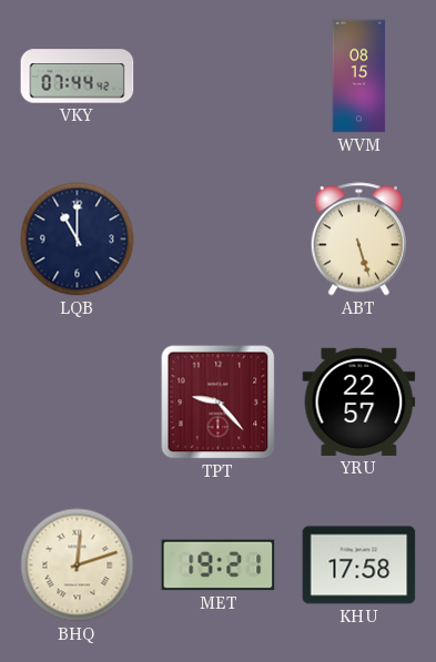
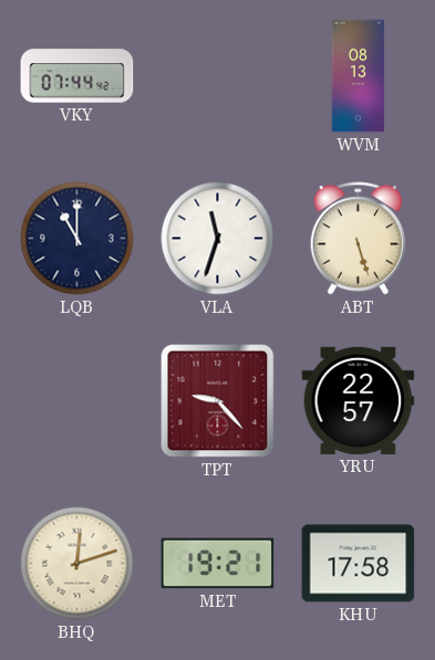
WVM: 08:15 -> 08:13 (359, 76)
VLA: none -> 11:33 (218, 239)
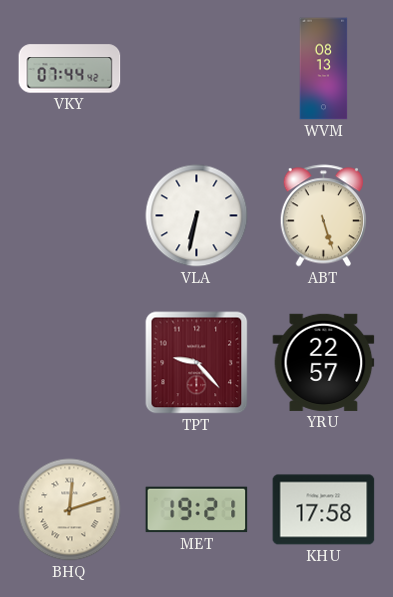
LQB: 11:00 -> none (77, 239)
VLA: 11:33 -> 6:32 (197, 216)
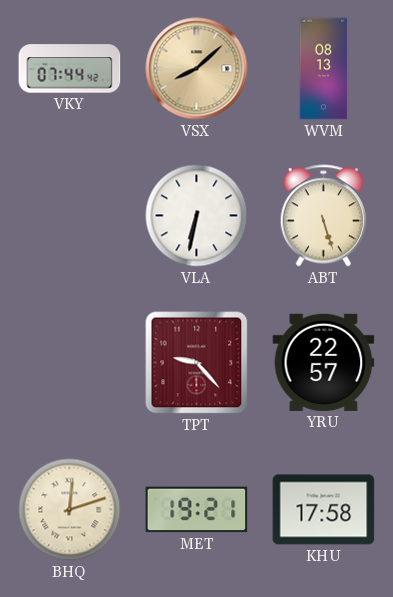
VSX: none -> 8:08 (197, 69)
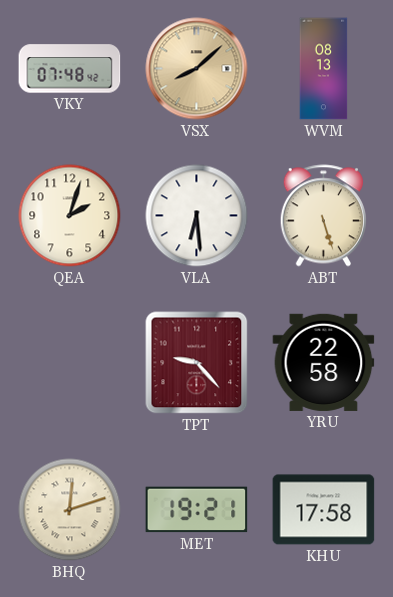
VKY: 07:44 -> 07:48 (70, 69)
QEA: none -> 2:03 (70, 216)
VLA: 6:32 -> 6:29 (197, 216)
YRU: 22:57 -> 22:58 (324, 362)
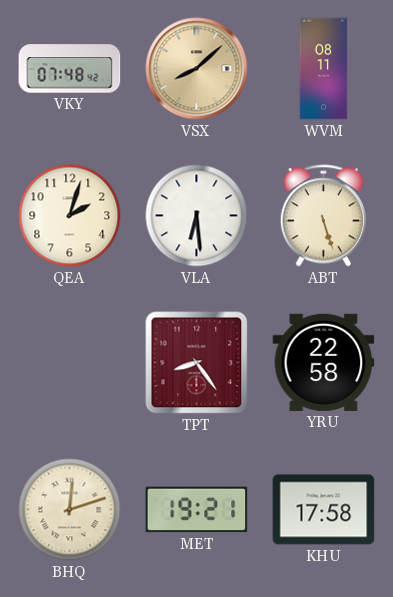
WVM: 08:13 -> 08:11 (324, 69)
TPT: 9:23 -> 8:24 (197, 363)
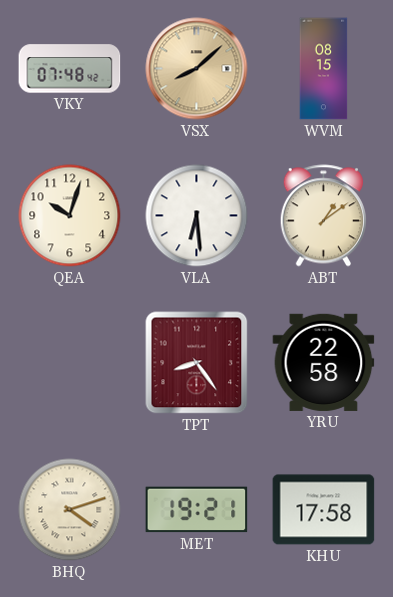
WVM: 08:11 -> 08:15 (324, 69)
QEA: 2:03 -> 10:03 (70, 216)
ABT: 5:27 -> 1:09 (323, 216)
BHQ: 12:12 -> 4:12 (70, 510)
